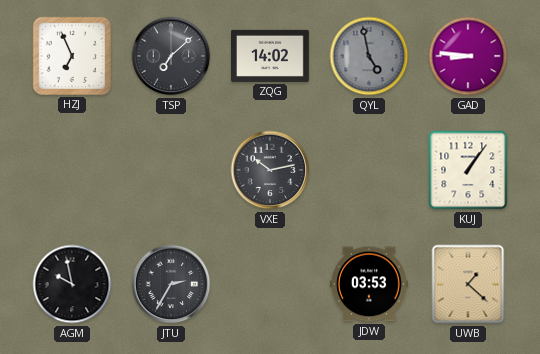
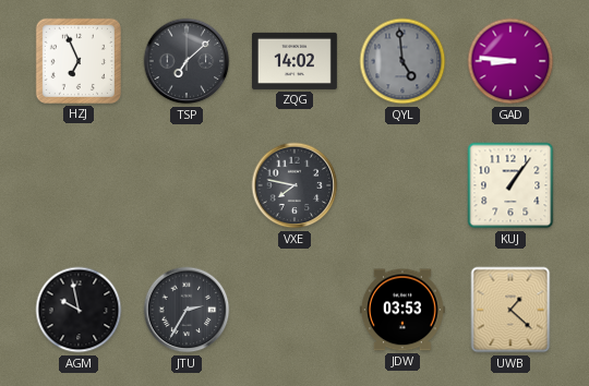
QYL: 4:58 -> 4:59 (402, 61)
VXE: 10:13 -> 7:47 (294, 185)
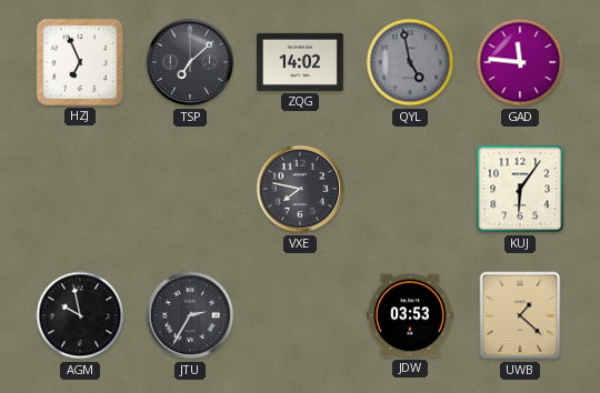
QYL: 4:59 -> 4:58 (410, 62)
GAD: 8:46 -> 11:46 (520, 62)
KUJ: 1:06 -> 6:06 (520, 189)
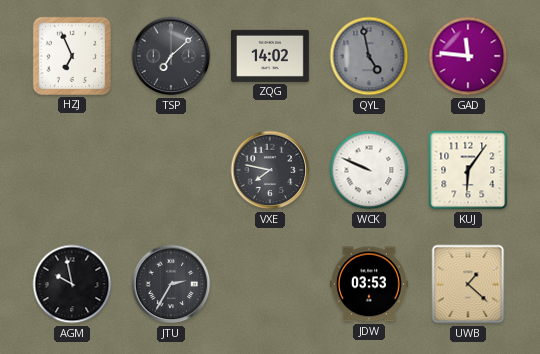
WCK: none -> 9:49 (369, 170)
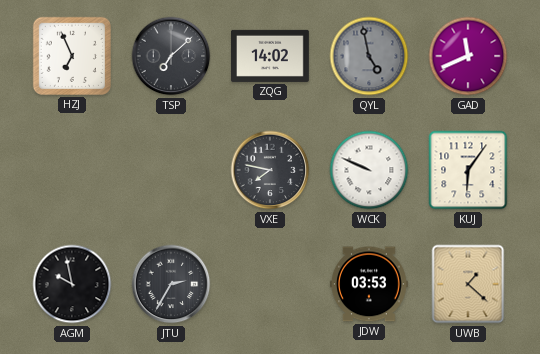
GAD: 11:46 -> 11:41 (468, 56)
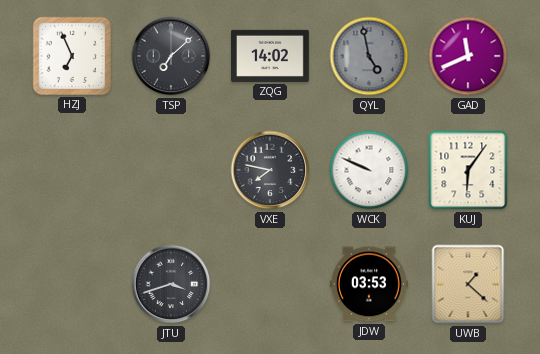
AGM: 9:58 -> none (72, 284)
JTU: 2:35 -> 3:42 (171, 284)
